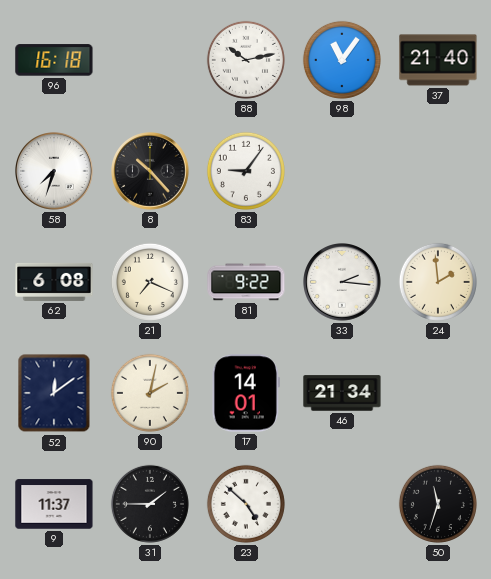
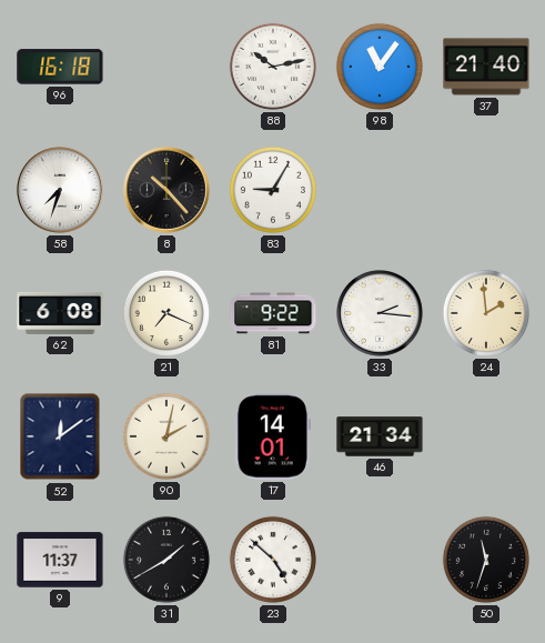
83: 9:06 -> 9:05 (273, 190)
31: 1:45 -> 1:40 (166, 560)
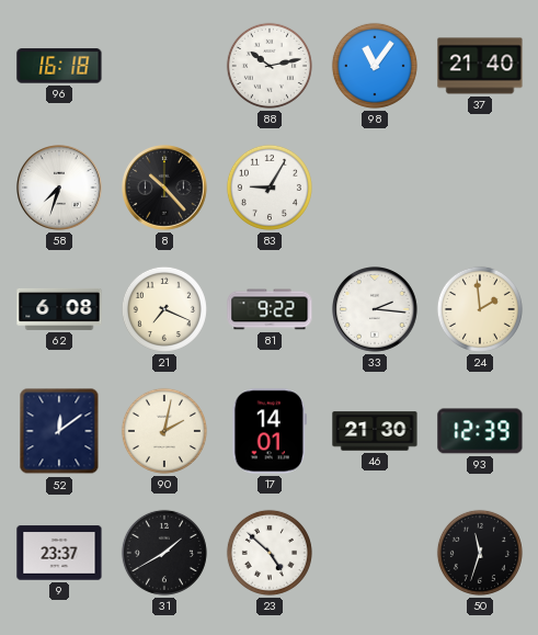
46: 21:34 -> 21:30 (375, 431)
93: none -> 12:39 (480, 431)
9: 11:37 -> 23:37 (59, 553)
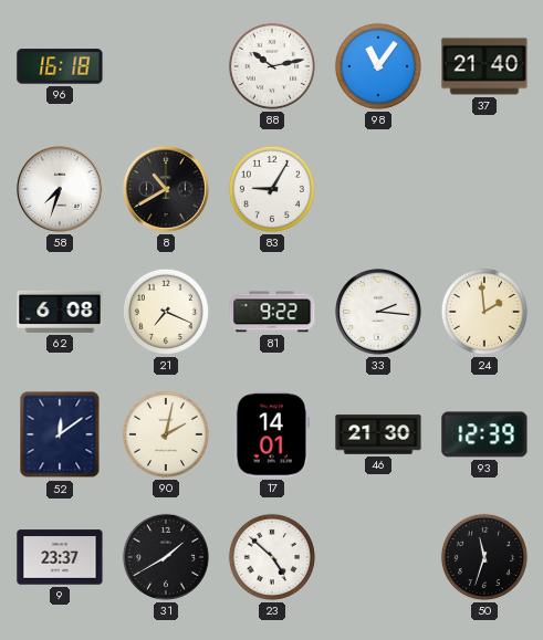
8: 10:23 -> 10:40 (167, 190)
